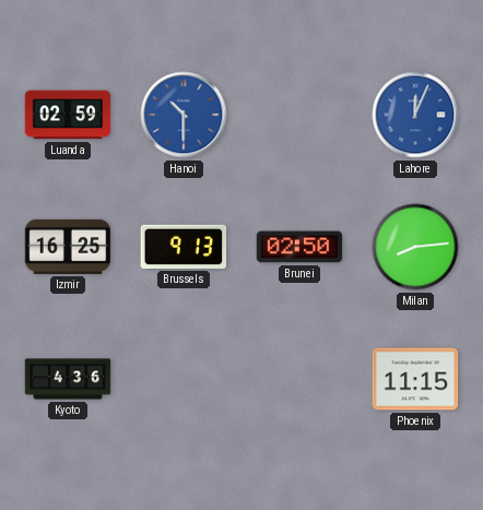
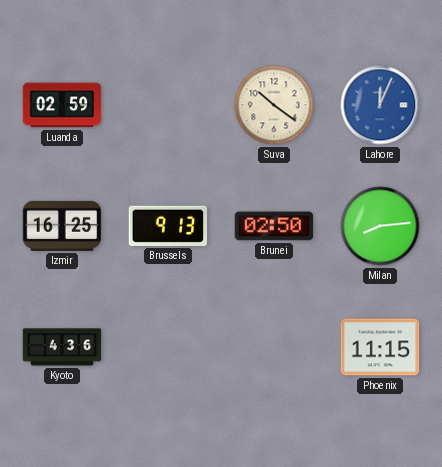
Hanoi: 10:30 -> none (184, 115)
Suva: none -> 10:21 (274, 105)
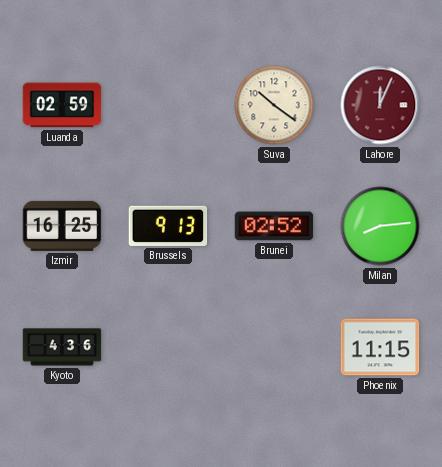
Lahore dial: blue -> burgundy (380, 105)
Brunei: 02:50 -> 02:52 (274, 226)
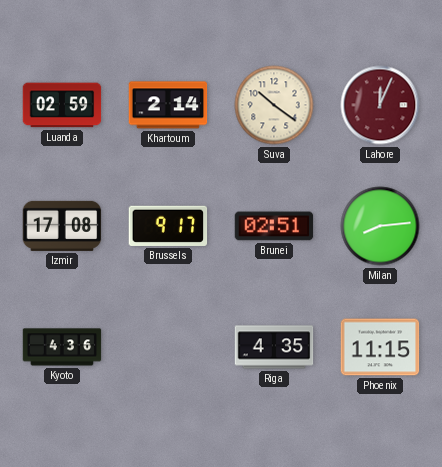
Khartoum: none -> 2:14 (168, 105)
Izmir: 16:25 -> 17:08 (62, 226)
Brussels: 9:13 -> 9:17 (168, 226)
Brunei: 02:52 -> 02:51 (274, 226)
Riga: none -> 4:35 (274, 347)
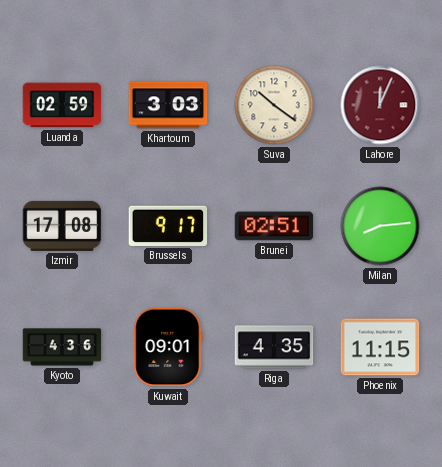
Khartoum: 2:14 -> 3:03 (168, 105)
Kuwait: none -> 09:01 (168, 347)
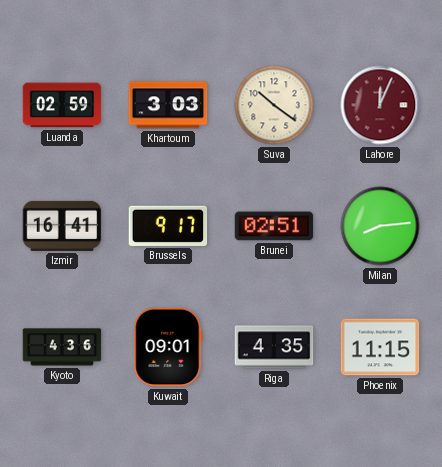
Izmir: 17:08 -> 16:41 (62, 226)
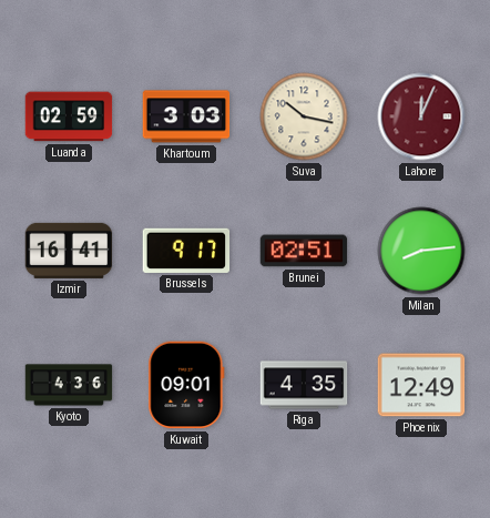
Suva: 10:21 -> 10:17 (304, 116)
Phoenix: 11:15 -> 12:49 (421, 385)
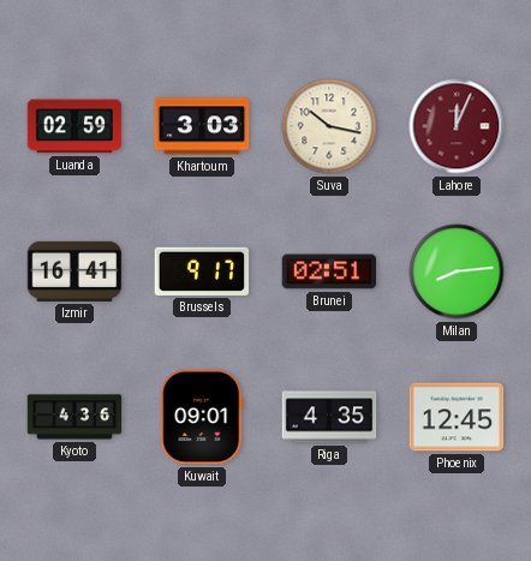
Phoenix: 12:49 -> 12:45 (457, 417)
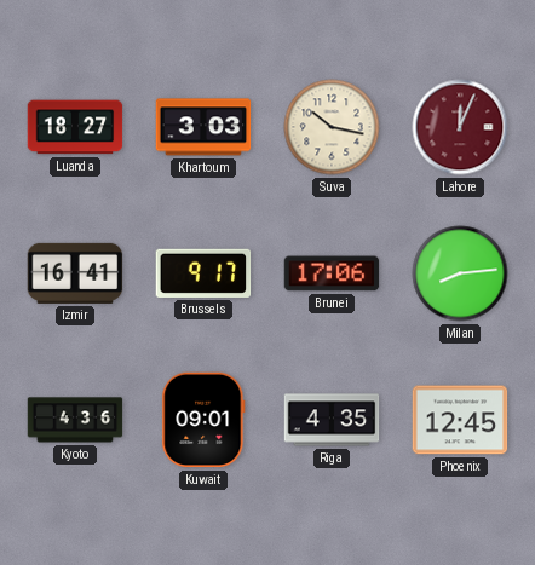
Luanda: 02:59 -> 18:27 (75, 127)
Brunei: 02:51 -> 17:06 (332, 273)
